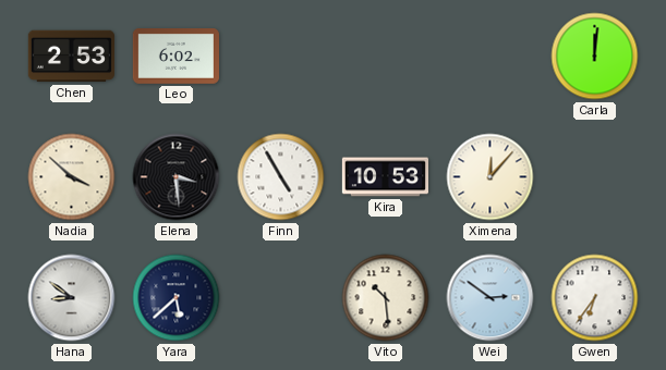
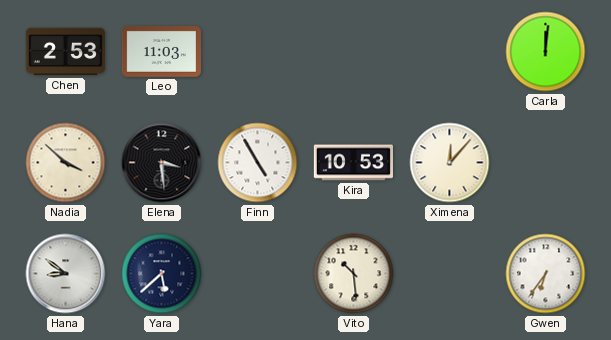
Leo: 6:02 -> 11:03 (161, 52)
Wei: 2:51 -> none (491, 298)
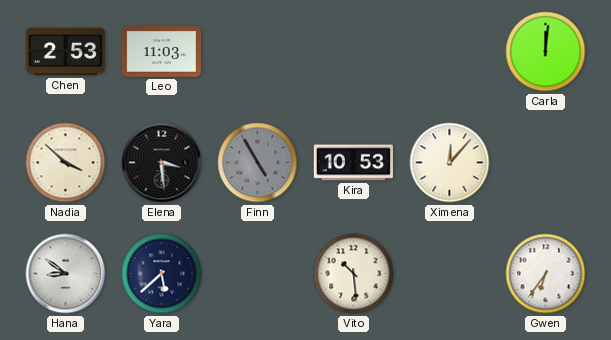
Finn dial: white -> grey (258, 163)
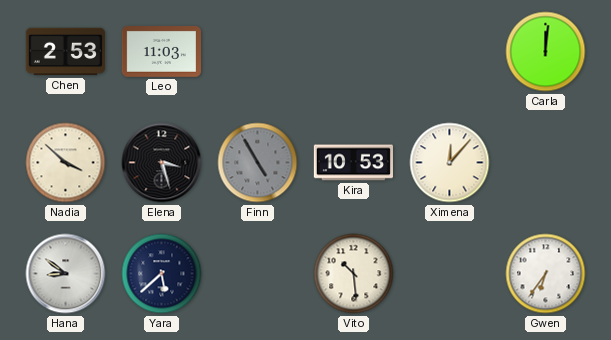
Elena: 3:29 -> 3:27 (162, 163)
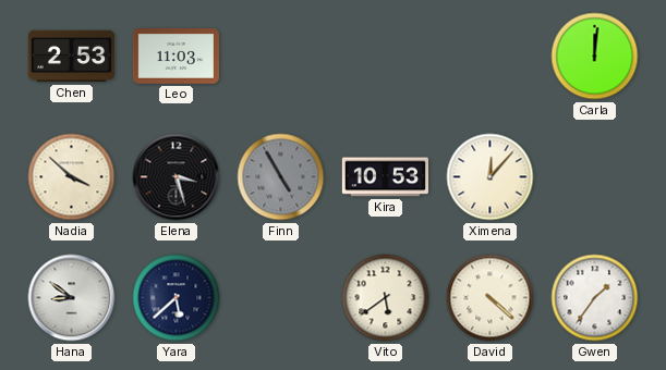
Vito: 10:29 -> 5:39 (386, 298)
David: none -> 4:22 (491, 298)
Gwen: 6:36 -> 1:36 (595, 298)
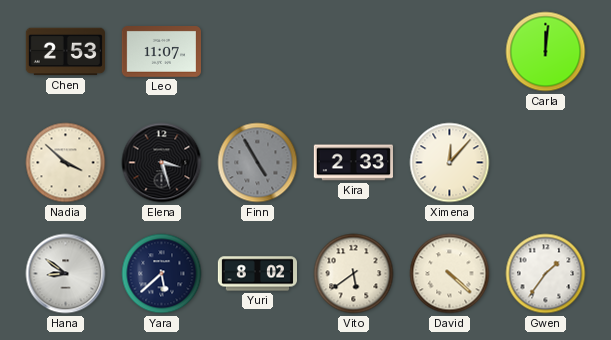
Leo: 11:03 -> 11:07 (161, 52)
Kira: 10:53 -> 2:33 (353, 163)
Yuri: none -> 8:02 (257, 274)
